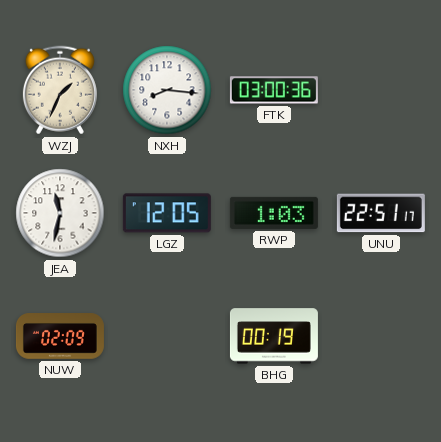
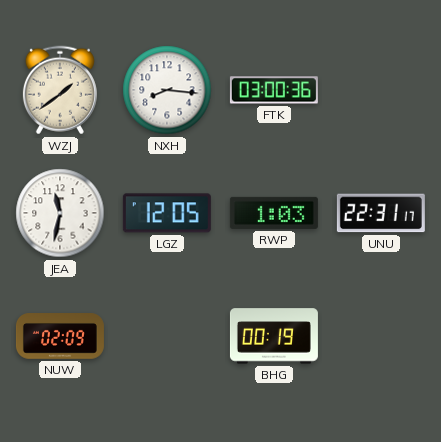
WZJ: 1:34 -> 1:39 (60, 90)
UNU: 22:51 -> 22:31 (381, 213)
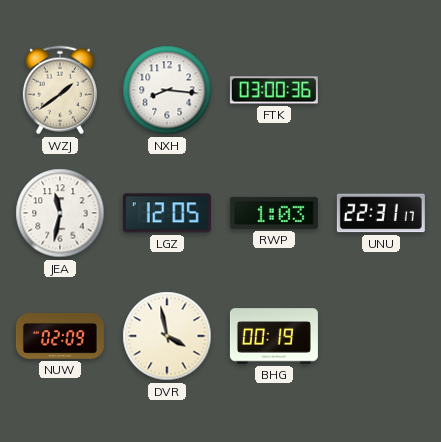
DVR: none -> 3:58 (167, 336)
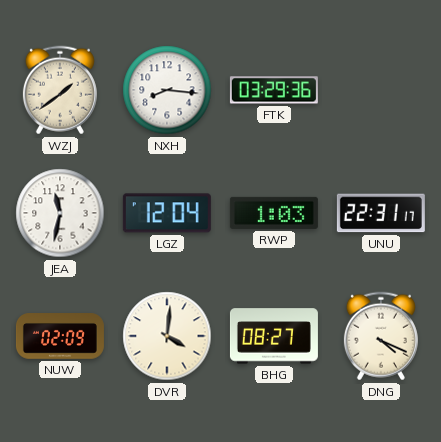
FTK: 03:00 -> 03:29 (274, 90)
LGZ: 12:05 -> 12:04 (167, 213)
DVR: 3:58 -> 4:01 (167, 336)
BHG: 00:19 -> 08:27 (274, 336)
DNG: none -> 4:19 (381, 336)
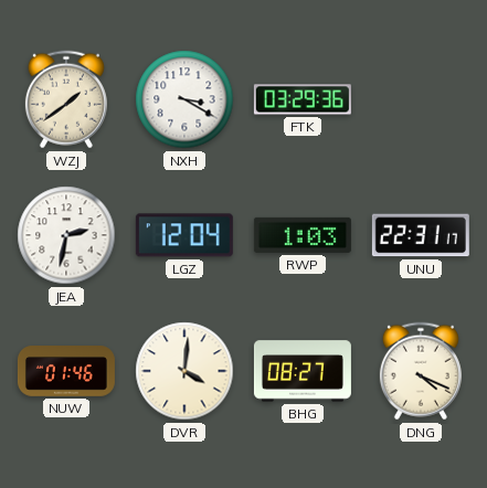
NXH: 8:16 -> 3:20 (184, 99)
JEA: 11:32 -> 2:32 (66, 235)
NUW: 02:09 -> 01:46 (66, 371)
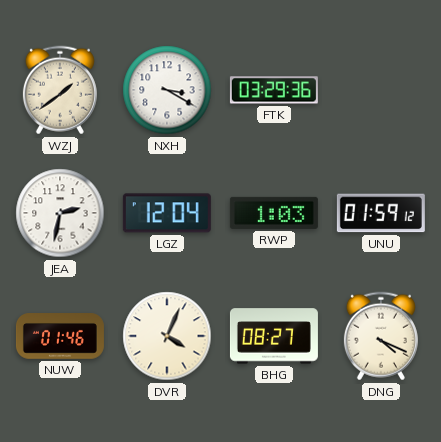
UNU: 22:31 -> 01:59 (381, 213)
DVR: 4:01 -> 4:04 (167, 336)
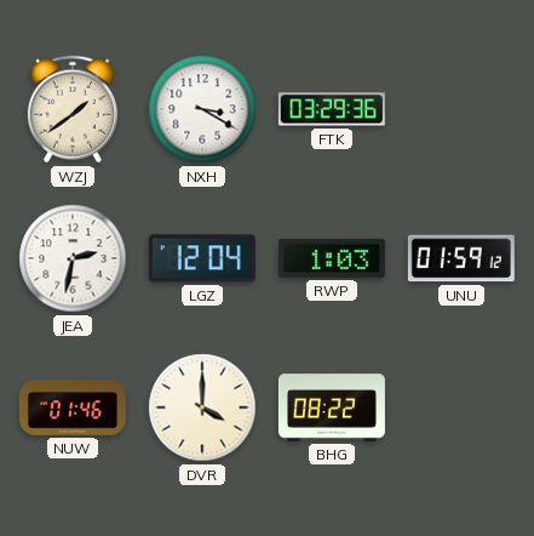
DVR: 4:04 -> 4:00 (202, 407)
BHG: 08:27 -> 08:22 (332, 407)
DNG: 4:19 -> none (381, 336)
